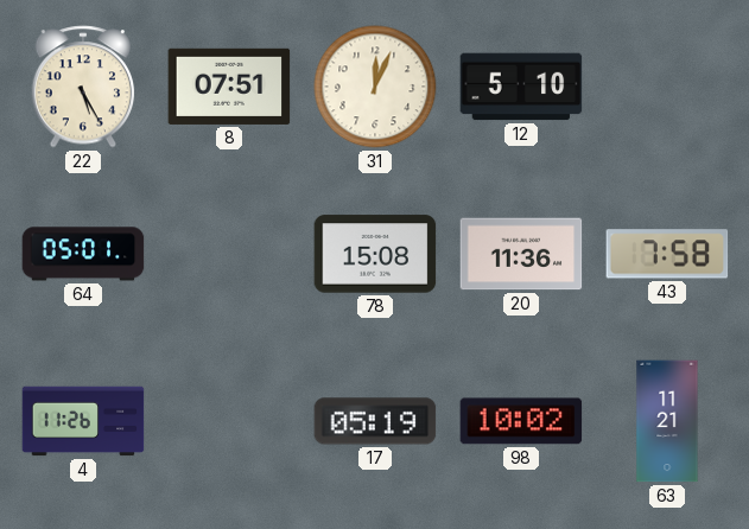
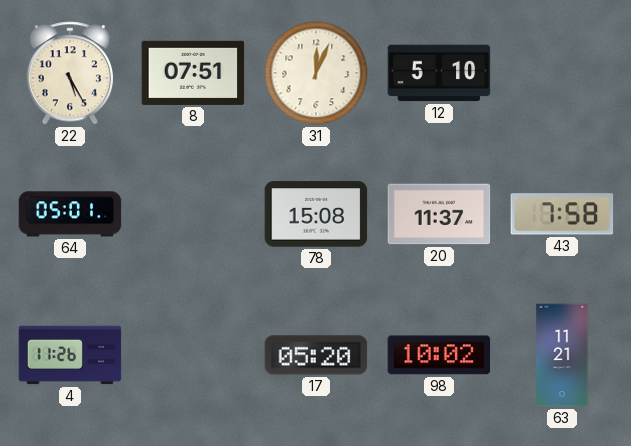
20: 11:36 -> 11:37 (439, 214)
17: 05:19 -> 05:20 (316, 355)
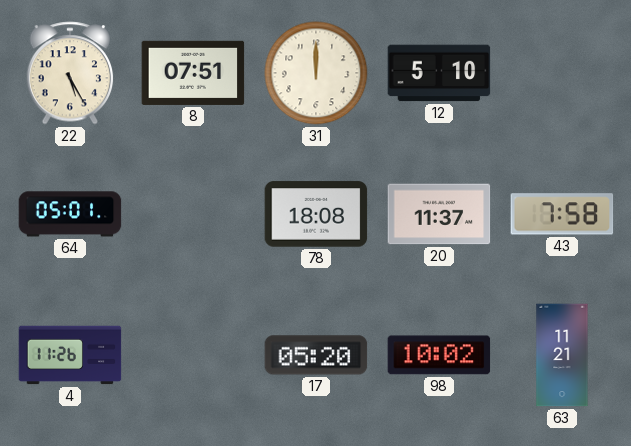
31: 12:04 -> 12:00 (316, 73)
78: 15:08 -> 18:08 (316, 214)
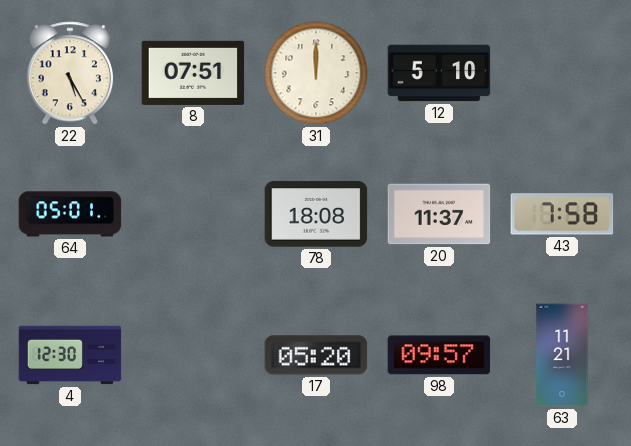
4: 11:26 -> 12:30 (70, 355)
98: 10:02 -> 09:57 (439, 355)
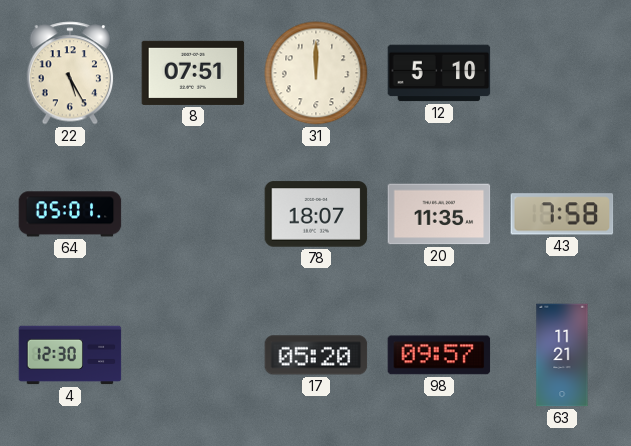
78: 18:08 -> 18:07 (316, 214)
20: 11:37 -> 11:35 (439, 214)
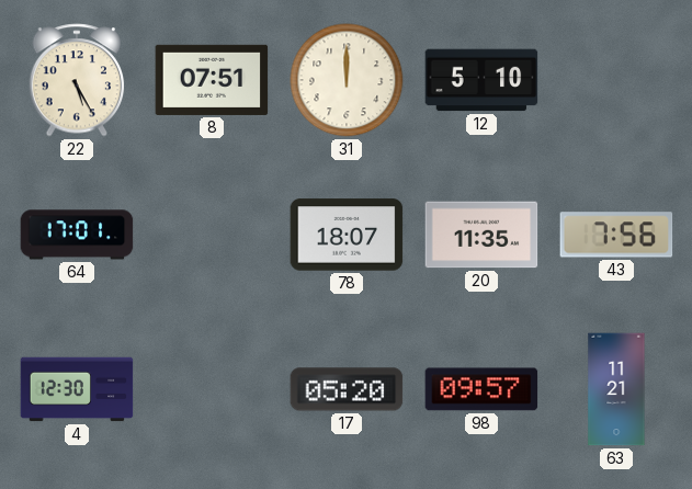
64: 05:01 -> 17:01 (77, 235)
43: 7:58 -> 7:56 (616, 235)
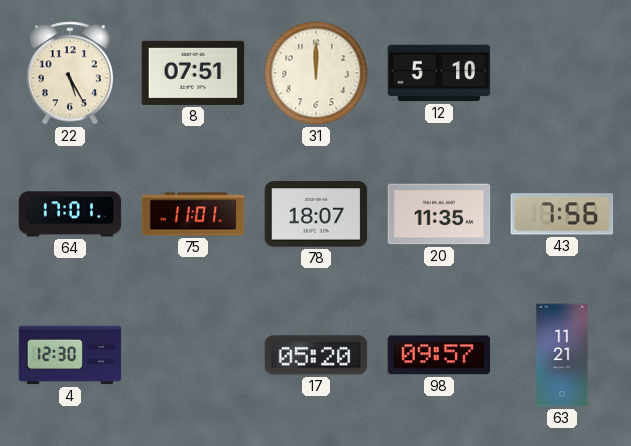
75: none -> 11:01 (193, 214)
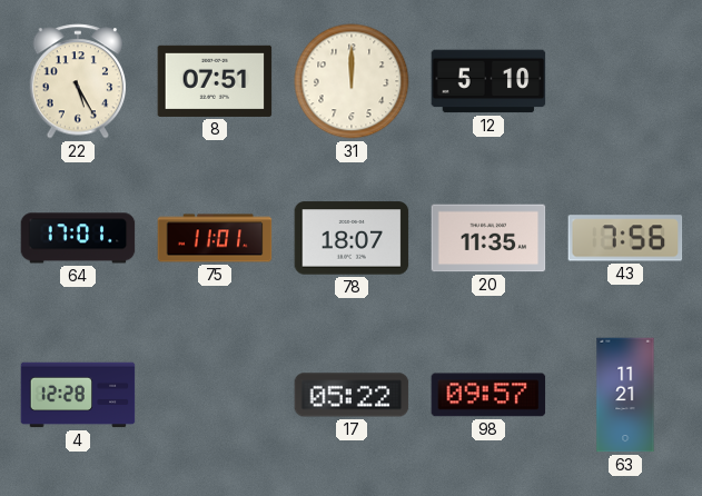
4: 12:30 -> 12:28 (78, 395)
17: 05:20 -> 05:22 (352, 395)
